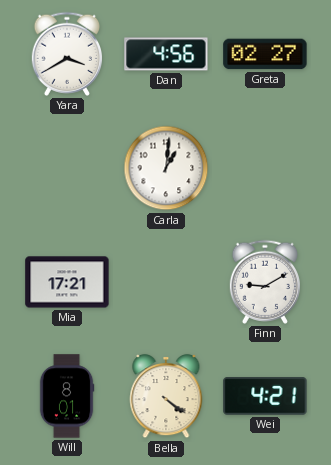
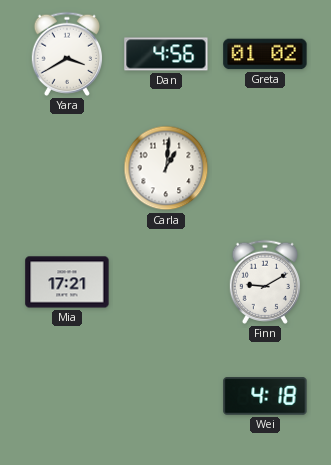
Greta: 02:27 -> 01:02 (265, 54)
Will: 8:01 -> none (67, 396)
Bella: 4:21 -> none (166, 396)
Wei: 4:21 -> 4:18 (265, 396)
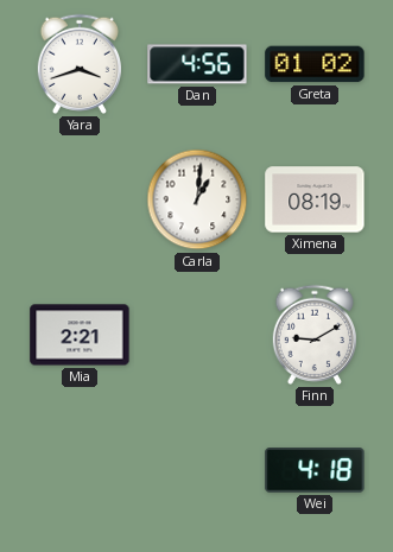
Yara: 3:40 -> 3:42 (78, 64)
Ximena: none -> 08:19 (315, 199)
Mia: 17:21 -> 2:21 (80, 335)
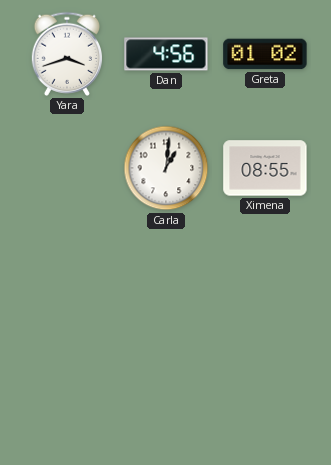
Ximena: 08:19 -> 08:55 (265, 168)
Mia: 2:21 -> none (80, 335)
Finn: 9:10 -> none (313, 335)
Wei: 4:18 -> none (315, 470)
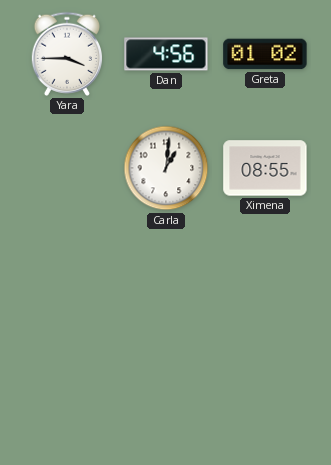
Yara: 3:42 -> 3:45 (66, 54)
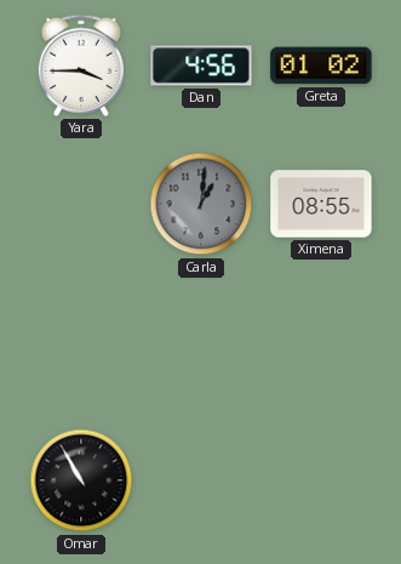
Carla dial: white -> grey (201, 204)
Omar: none -> 10:55 (81, 480)
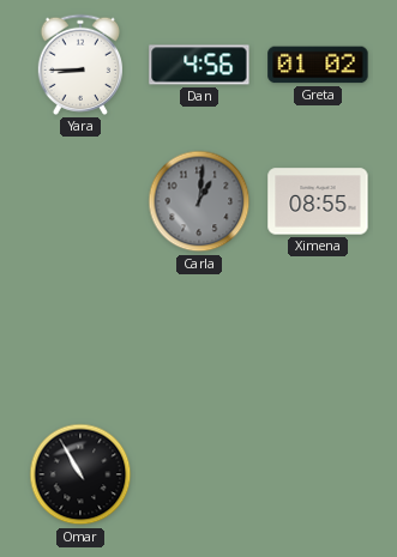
Yara: 3:45 -> 8:45 (79, 65)
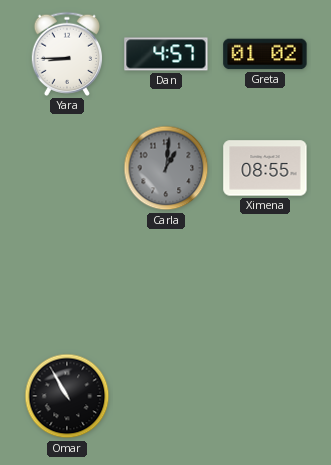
Dan: 4:56 -> 4:57 (166, 54)
